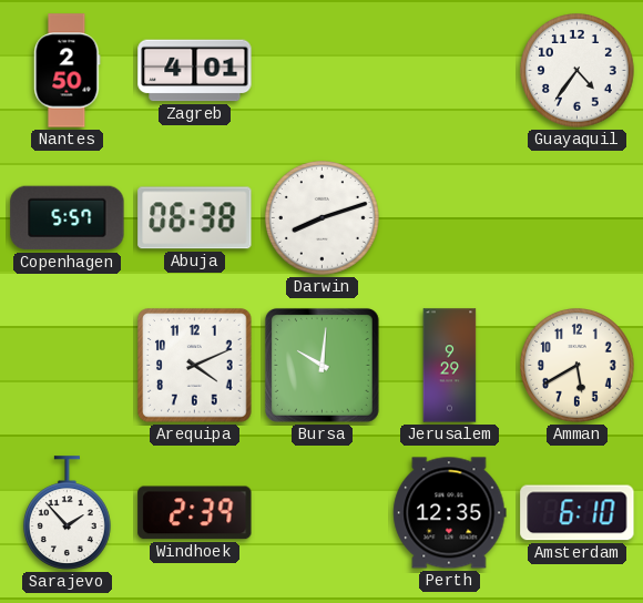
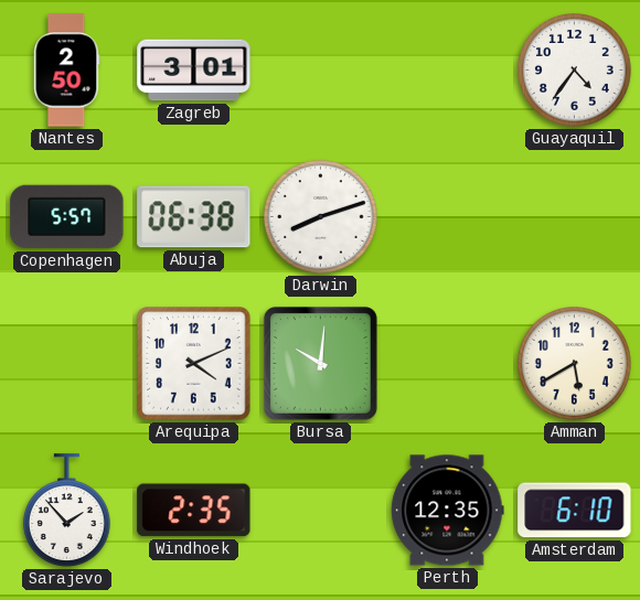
Zagreb: 4:01 -> 3:01 (194, 71)
Jerusalem: 9:29 -> none (450, 366)
Windhoek: 2:39 -> 2:35 (194, 511)
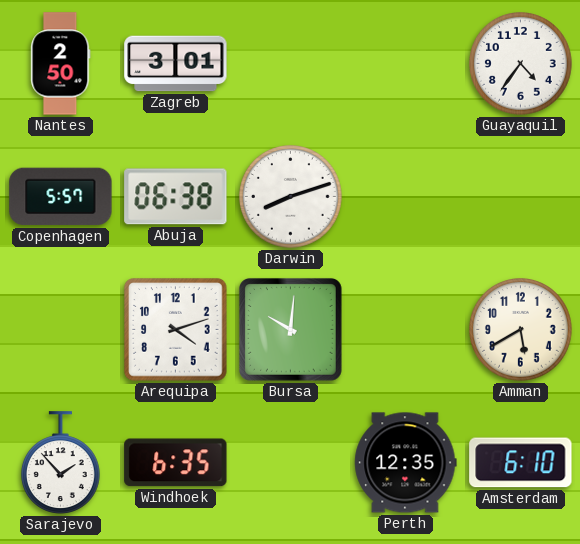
Arequipa: 4:11 -> 4:12 (176, 330)
Windhoek: 2:35 -> 6:35 (176, 463)
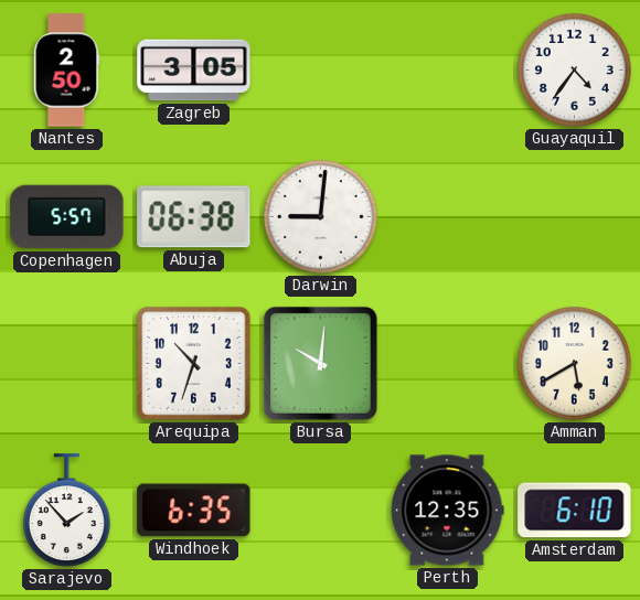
Zagreb: 3:01 -> 3:05 (194, 71)
Darwin: 8:12 -> 9:01 (321, 217)
Arequipa: 4:12 -> 10:33 (194, 364)
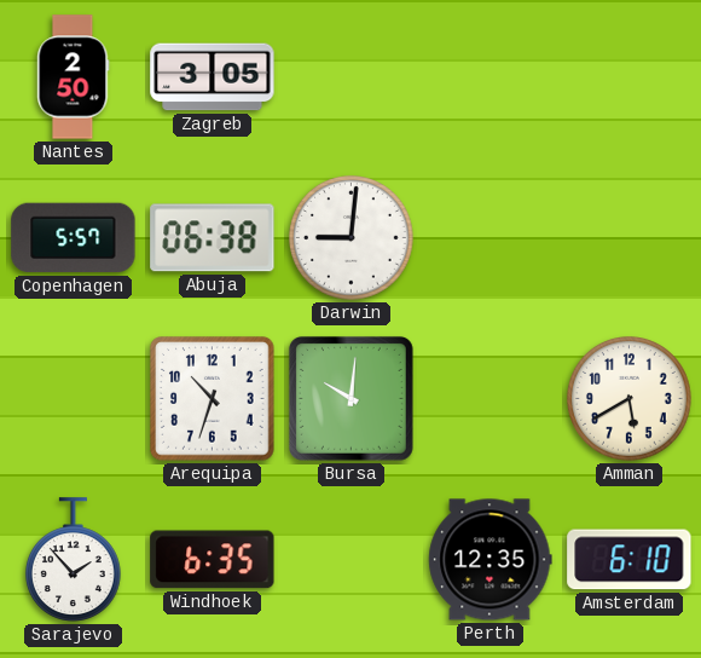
Guayaquil: 4:36 -> none (575, 71)
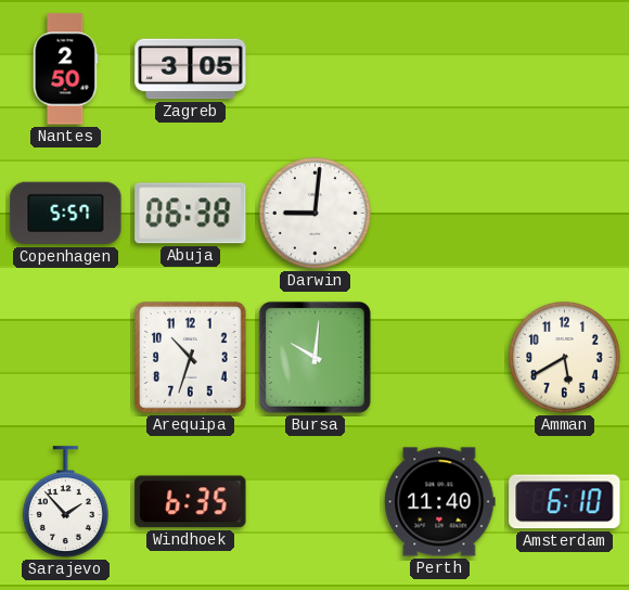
Perth: 12:35 -> 11:40 (440, 502)
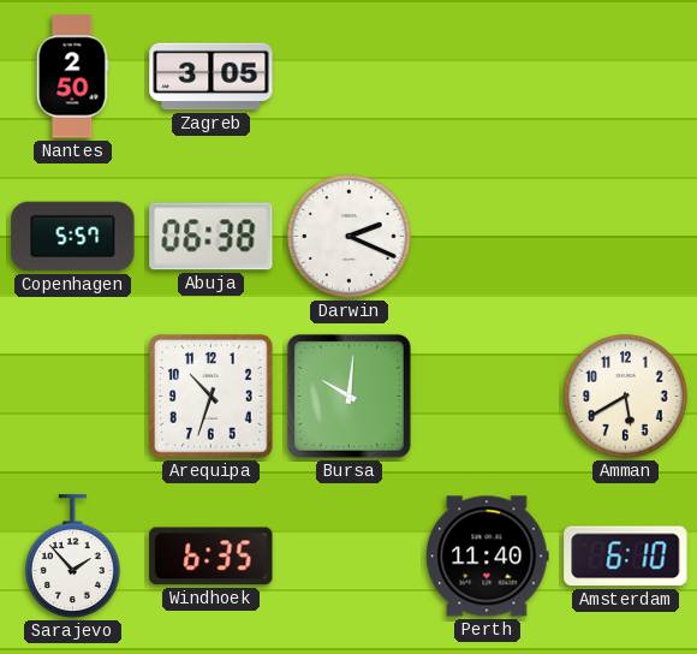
Darwin: 9:01 -> 2:19 (350, 237)
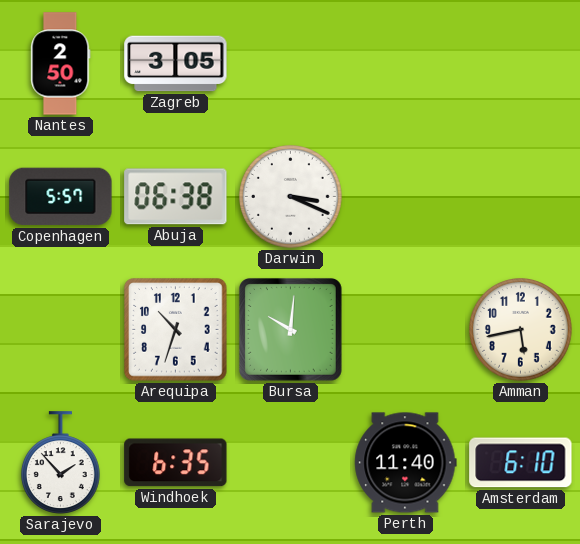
Darwin: 2:19 -> 3:19 (291, 197)
Amman: 5:40 -> 5:43 (521, 330)
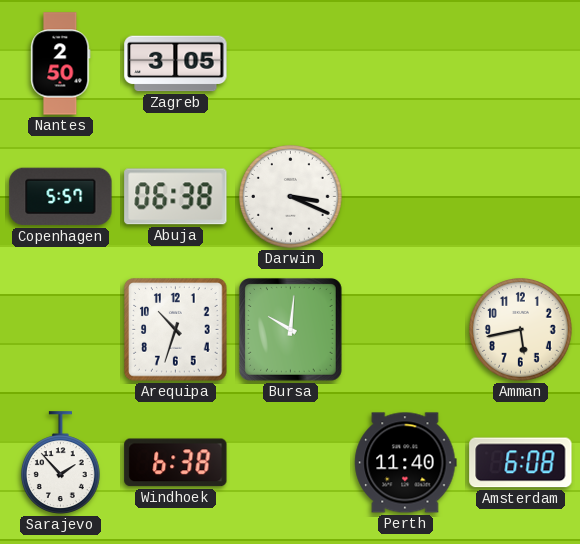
Windhoek: 6:35 -> 6:38 (176, 463)
Amsterdam: 6:10 -> 6:08 (521, 463)
